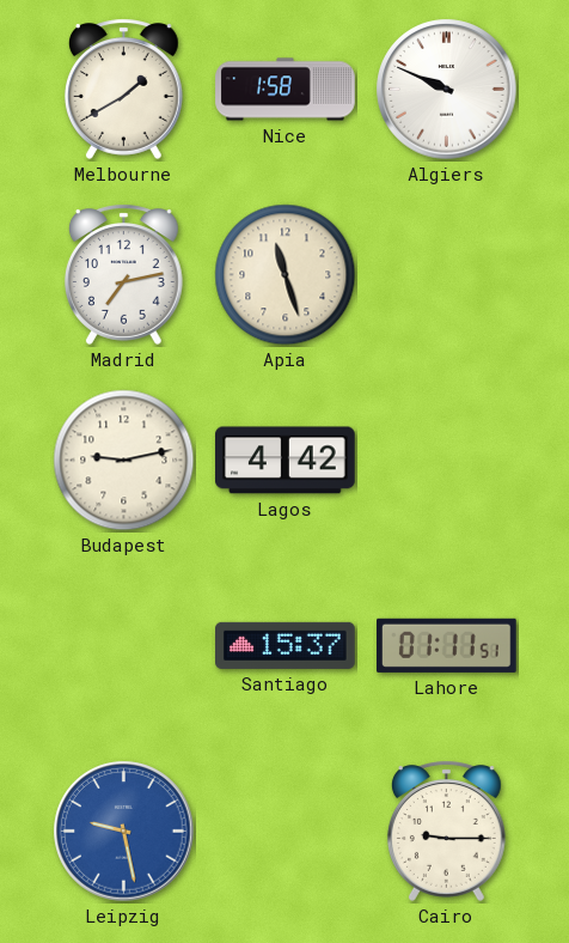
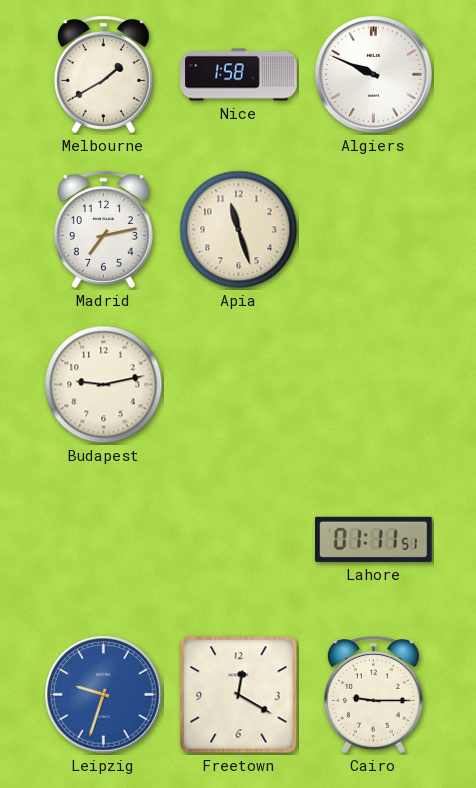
Lagos: 4:42 -> none (286, 461)
Santiago: 15:37 -> none (286, 645)
Leipzig: 9:28 -> 9:33 (104, 695)
Freetown: none -> 12:20 (239, 695)
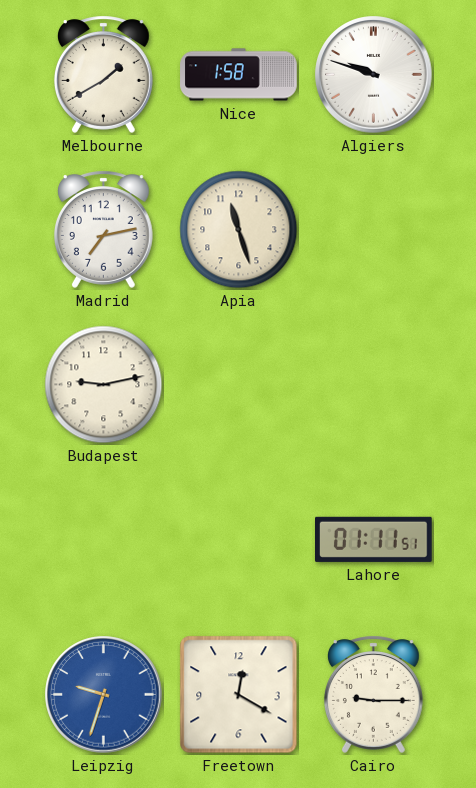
Algiers: 9:49 -> 9:48 (374, 75)
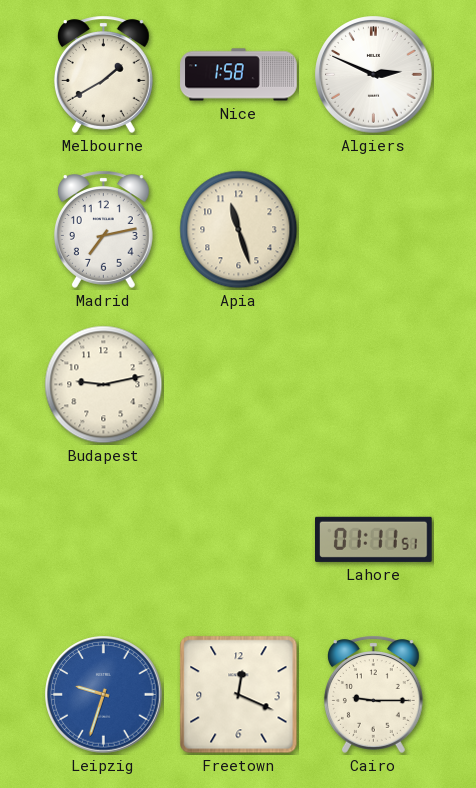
Algiers: 9:48 -> 2:49 (374, 75)
Freetown: 12:20 -> 12:19 (239, 695)
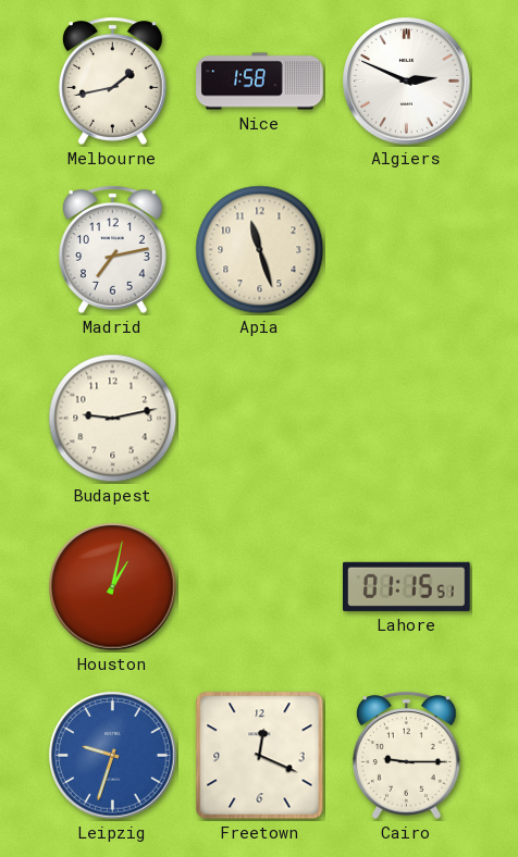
Melbourne: 1:40 -> 1:43 (112, 80)
Houston: none -> 1:02 (113, 587)
Lahore: 01:11 -> 01:15 (407, 586)
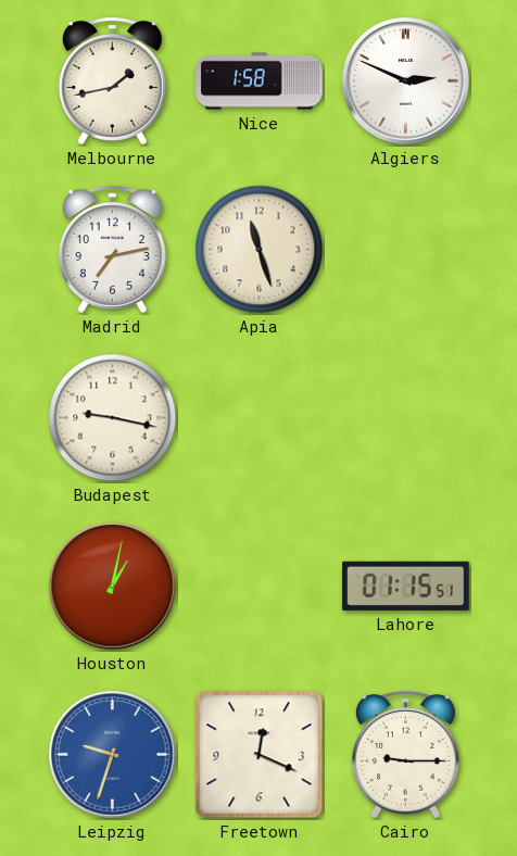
Budapest: 9:13 -> 9:17 (113, 418)
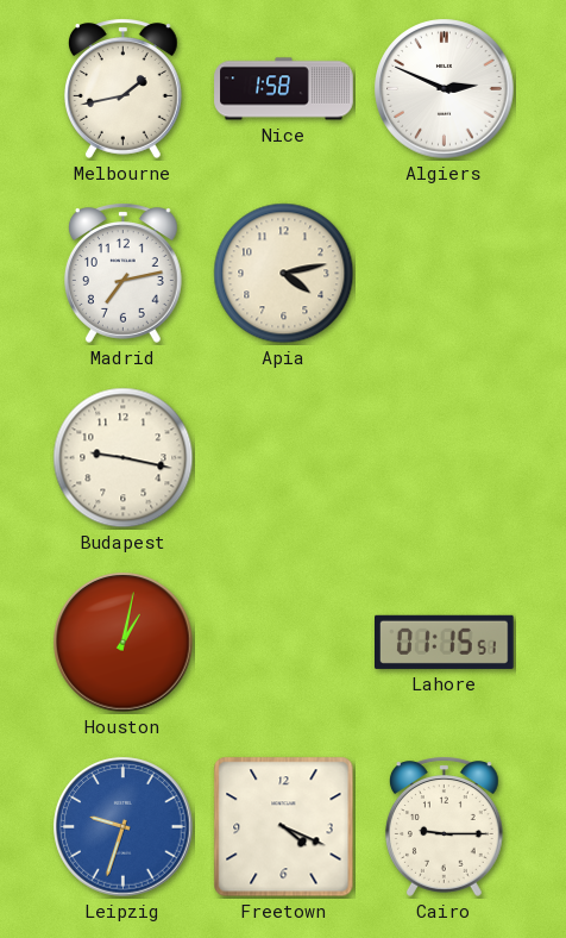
Apia: 11:27 -> 4:13 (284, 274)
Freetown: 12:19 -> 4:19 (284, 827)
